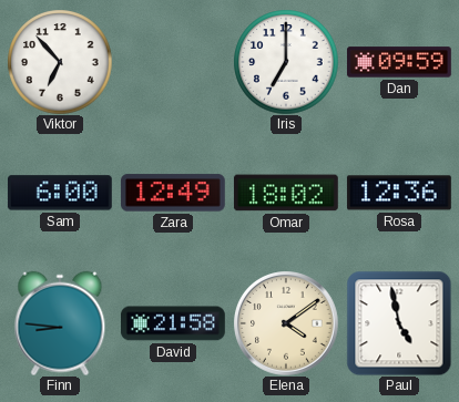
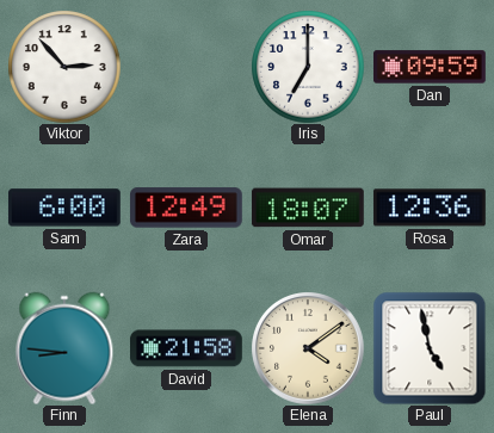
Viktor: 6:53 -> 2:53 (64, 67)
Omar: 18:02 -> 18:07 (308, 208)
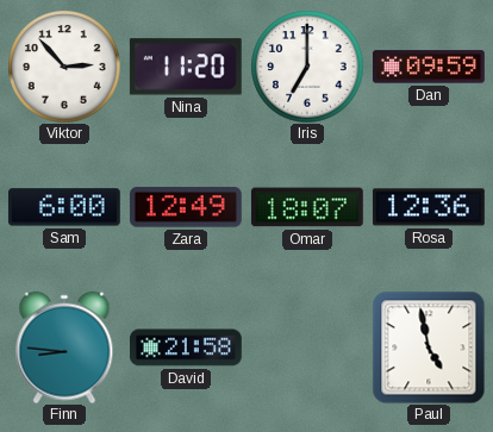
Nina: none -> 11:20 (186, 67)
Elena: 4:09 -> none (308, 348)
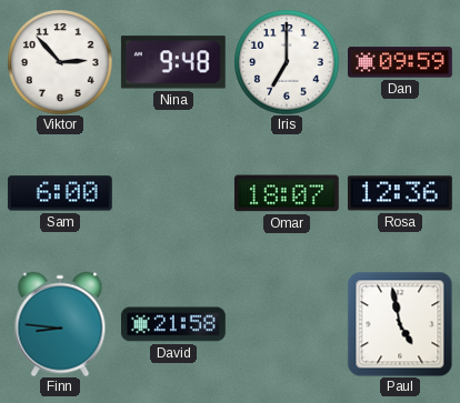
Nina: 11:20 -> 9:48 (173, 62)
Zara: 12:49 -> none (186, 207)
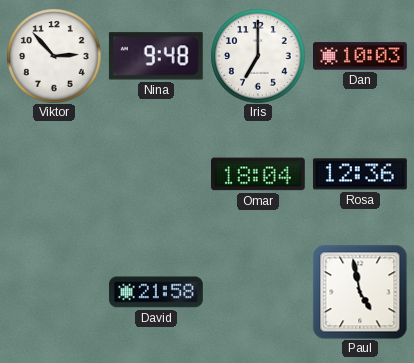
Dan: 09:59 -> 10:03 (360, 56)
Sam: 6:00 -> none (60, 193)
Omar: 18:07 -> 18:04 (258, 174)
Finn: 8:46 -> none (60, 324)
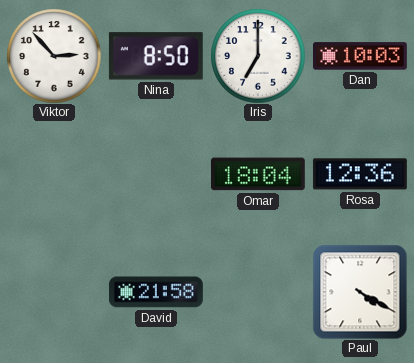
Nina: 9:48 -> 8:50 (156, 56)
Paul: 4:58 -> 4:20 (360, 292)
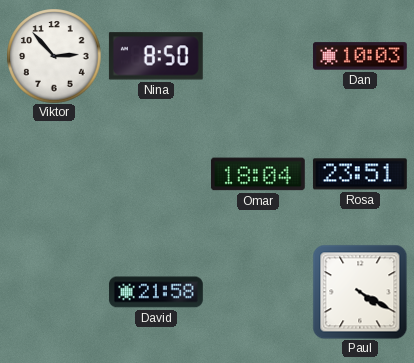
Iris: 7:00 -> none (258, 56)
Rosa: 12:36 -> 23:51 (360, 174)
